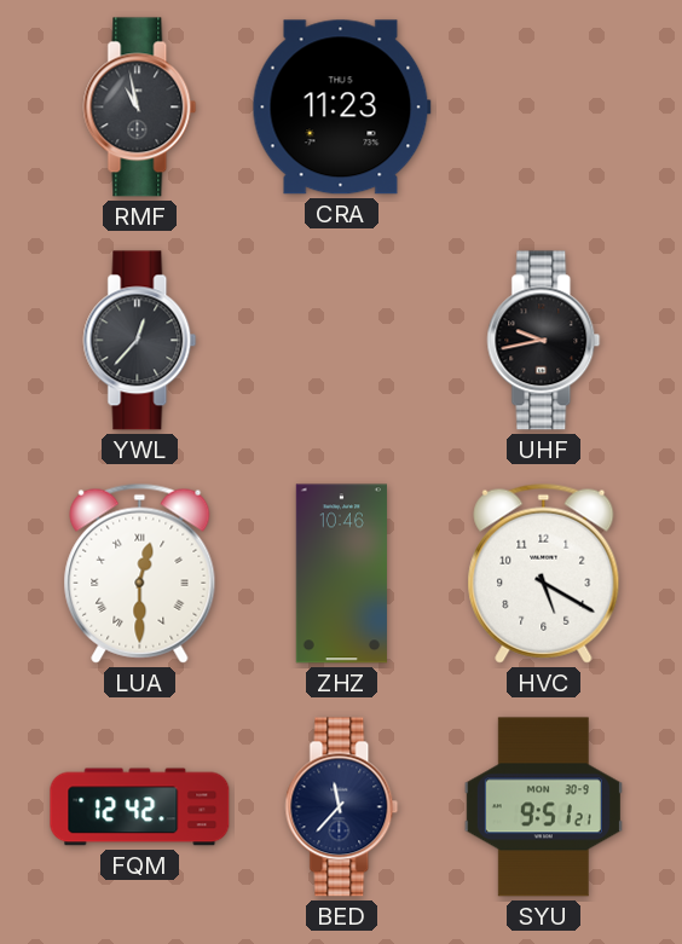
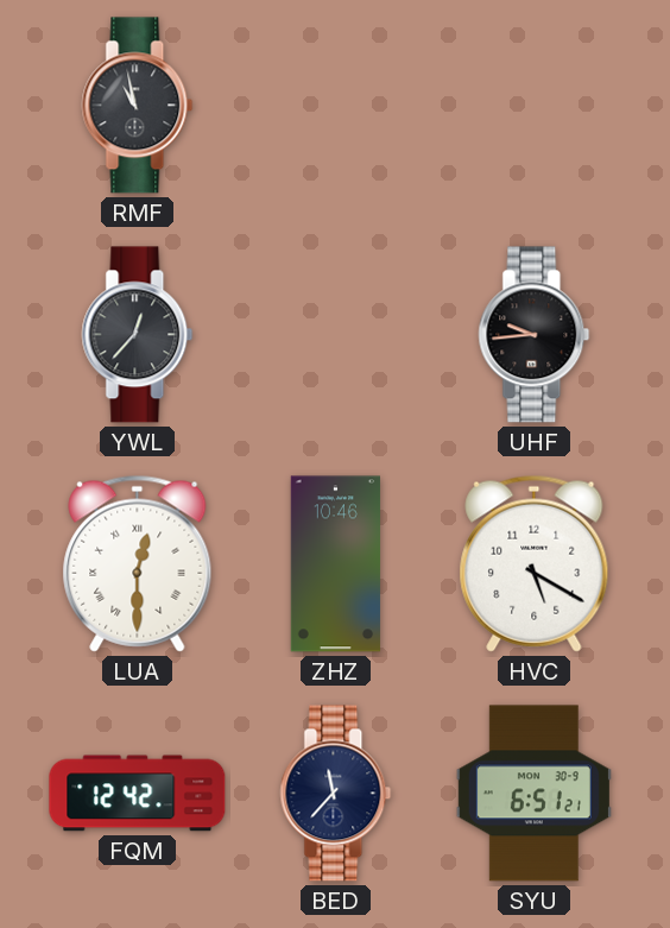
CRA: 11:23 -> none (341, 108)
UHF: 9:43 -> 9:44 (535, 335)
SYU: 9:51 -> 6:51 (533, 794)
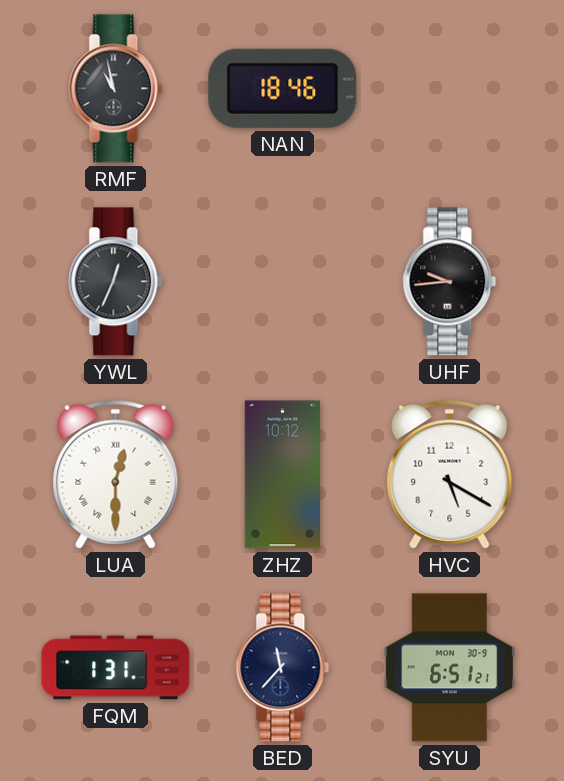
NAN: none -> 18:46 (283, 88)
YWL: 12:37 -> 12:34 (116, 282)
ZHZ: 10:46 -> 10:12 (282, 475)
FQM: 12:42 -> 1:31 (116, 668)
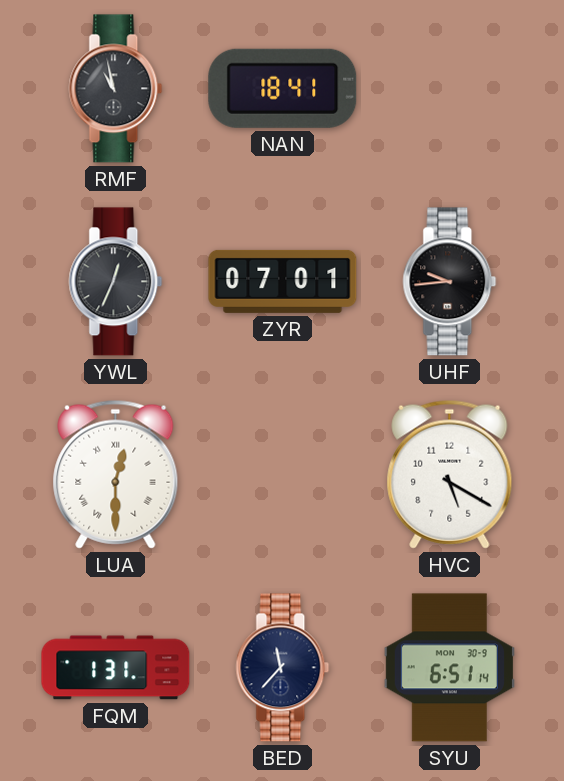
NAN: 18:46 -> 18:41 (283, 88)
ZYR: none -> 07:01 (283, 281)
ZHZ: 10:12 -> none (282, 475)
SYU: 6:51:21 -> 6:51:14 (449, 668)
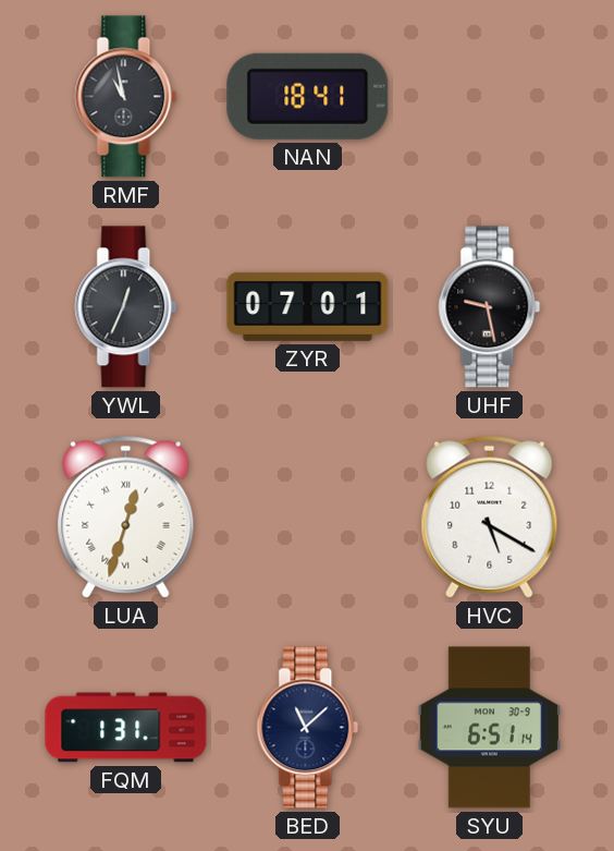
UHF: 9:44 -> 9:28 (490, 307)
LUA: 12:30 -> 12:33 (126, 516)
BED: 11:37 -> 11:08 (308, 728)
